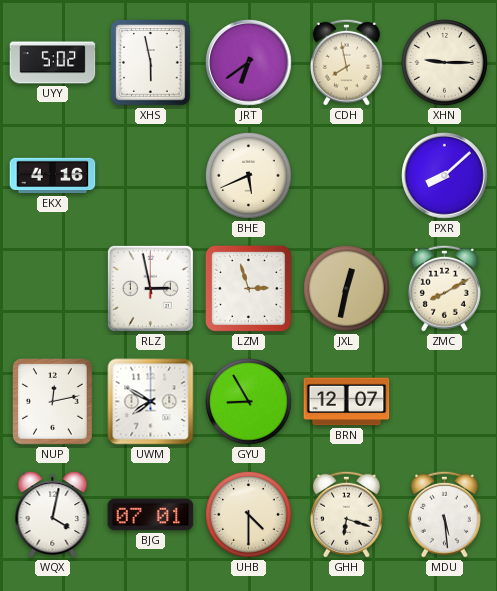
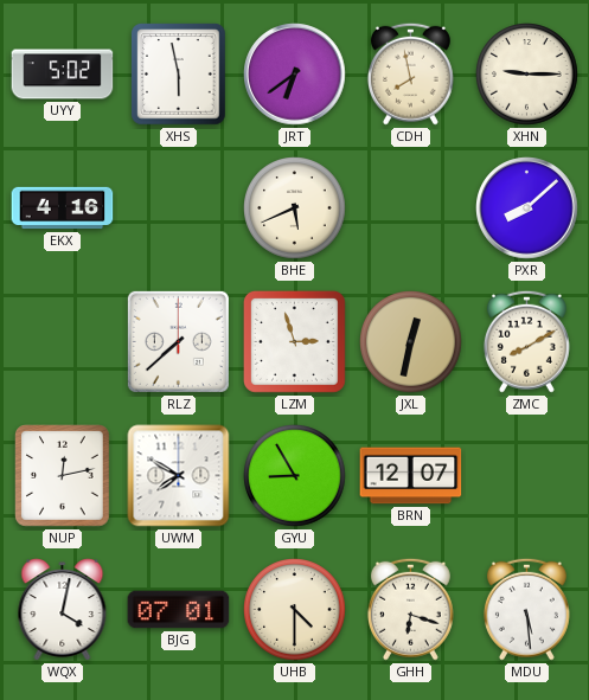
RLZ: 2:58 -> 7:38 (178, 341)
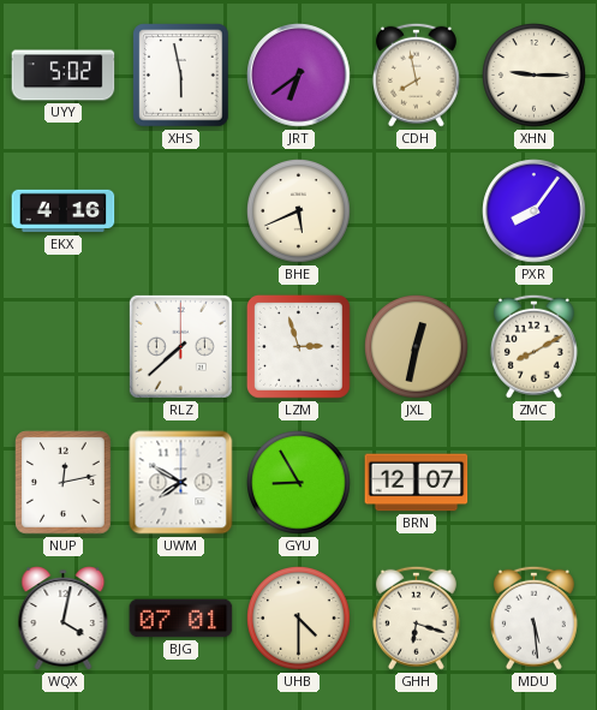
PXR: 8:08 -> 8:06 (535, 211)
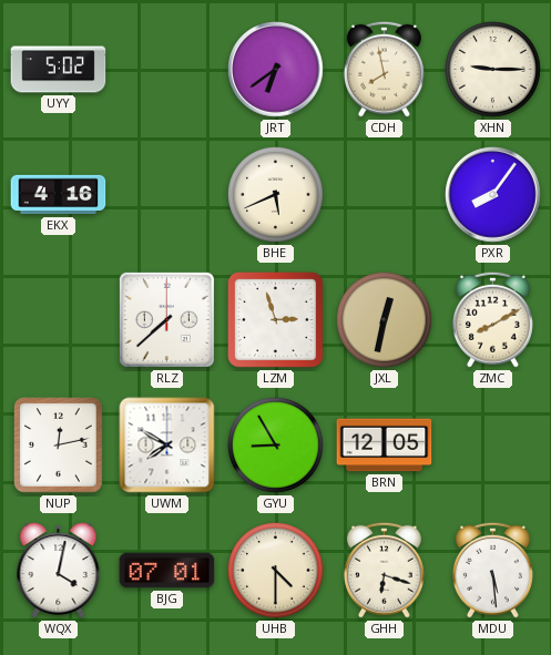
XHS: 5:58 -> none (181, 76)
BRN: 12:07 -> 12:05 (385, 446)
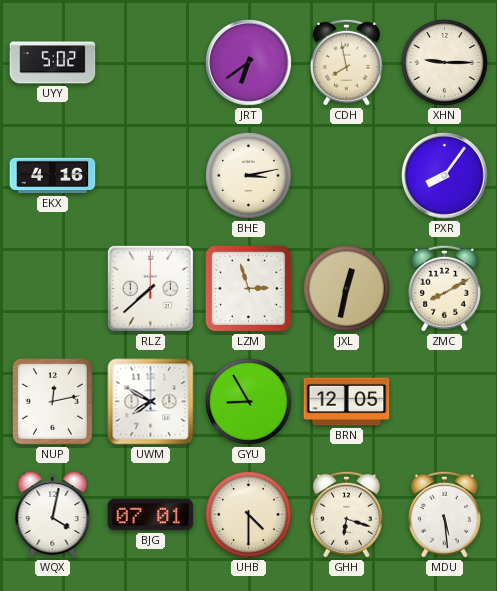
BHE: 5:41 -> 3:13 (249, 176)
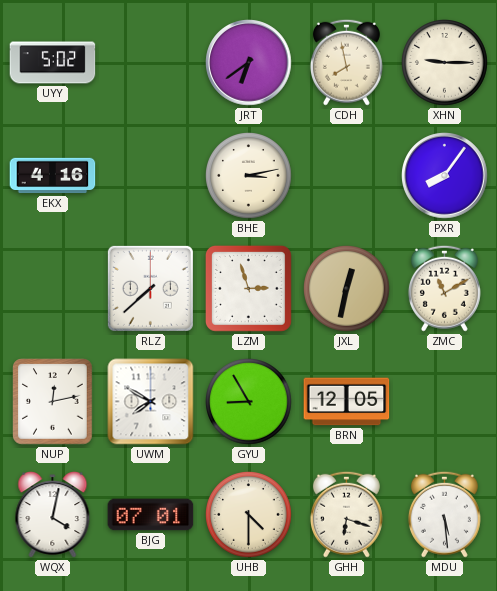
ZMC: 8:10 -> 11:10 (444, 288)
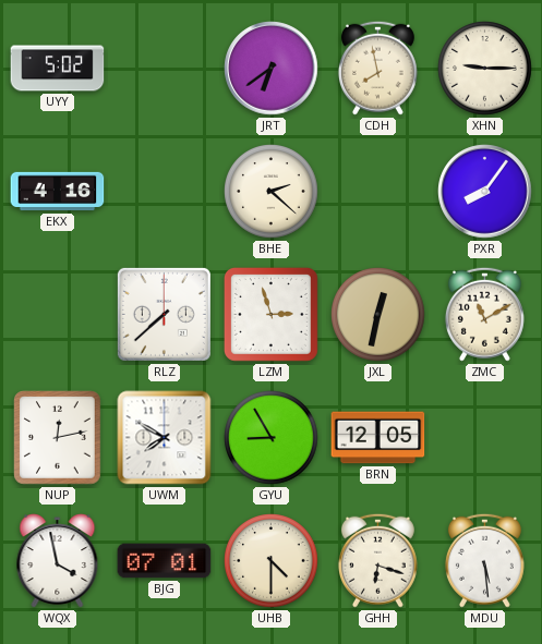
BHE: 3:13 -> 2:22 (272, 192)
WQX: 4:02 -> 3:58 (58, 561)
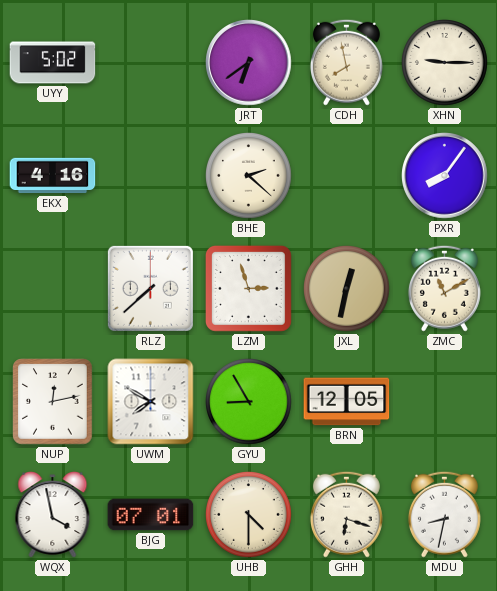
MDU: 5:29 -> 8:32 (444, 514)
